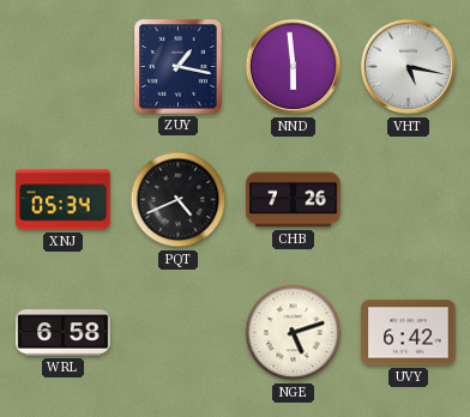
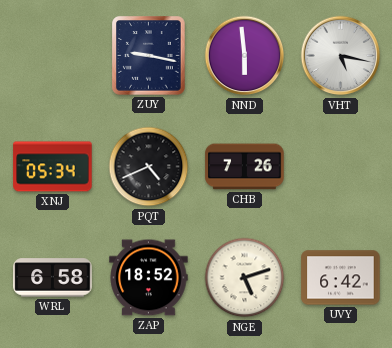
ZUY: 1:17 -> 9:17 (149, 56)
ZAP: none -> 18:52 (149, 278)
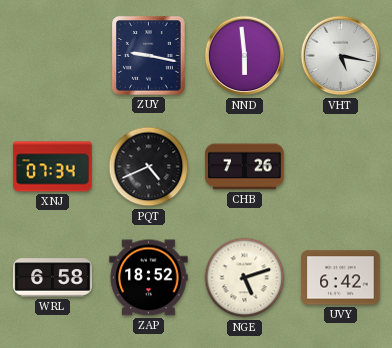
XNJ: 05:34 -> 07:34 (53, 167)
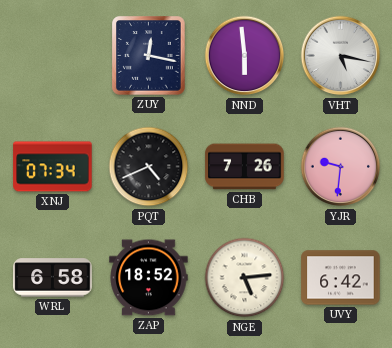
ZUY: 9:17 -> 12:17 (149, 56)
YJR: none -> 9:31 (341, 167)
NGE: 5:12 -> 5:14 (245, 278)
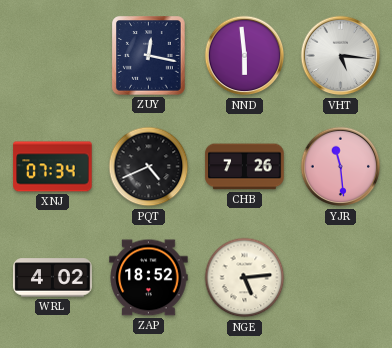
VHT: 5:17 -> 5:16 (341, 56)
YJR: 9:31 -> 11:29 (341, 167)
WRL: 6:58 -> 4:02 (53, 278)
UVY: 6:42 -> none (341, 278)
